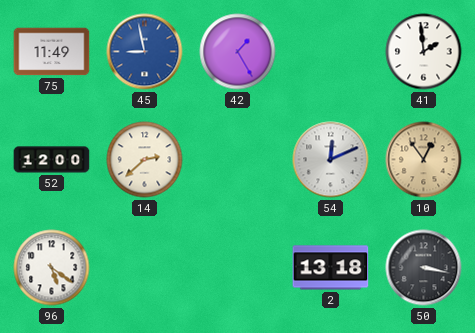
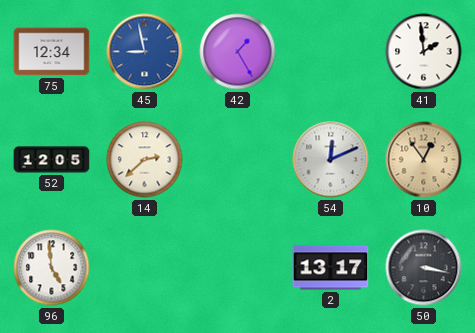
75: 11:49 -> 12:34 (52, 52)
52: 12:00 -> 12:05 (52, 160)
96: 5:21 -> 4:59 (52, 268)
2: 13:18 -> 13:17 (331, 268)
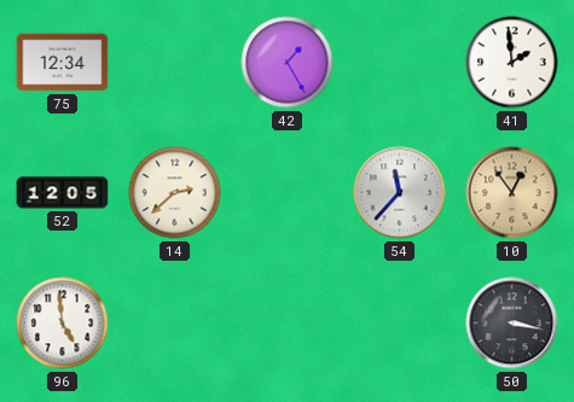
45: 8:58 -> none (145, 52)
54: 12:11 -> 11:37 (400, 193)
2: 13:17 -> none (331, 268)
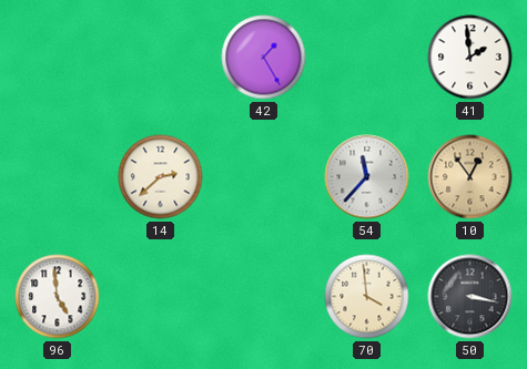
75: 12:34 -> none (63, 63)
52: 12:05 -> none (63, 193)
70: none -> 3:59 (367, 297)
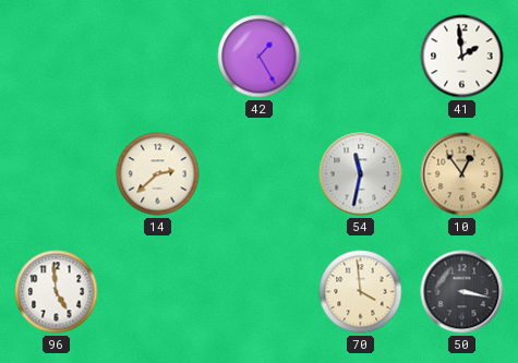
54: 11:37 -> 11:32 (361, 174)
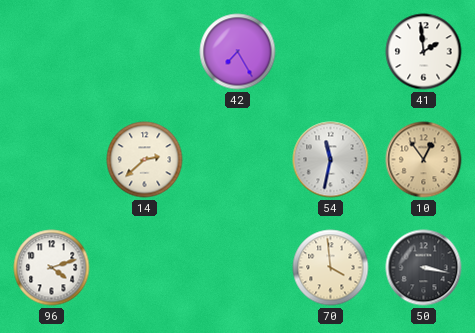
42: 1:25 -> 7:25 (238, 52)
96: 4:59 -> 4:12 (52, 268)
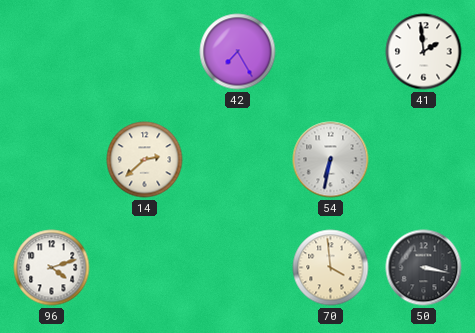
54: 11:32 -> 6:32 (331, 160)
10: 12:54 -> none (424, 160)
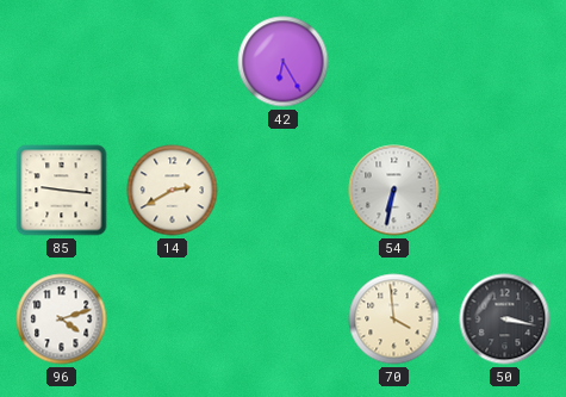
42: 7:25 -> 6:25 (284, 62)
41: 1:59 -> none (424, 52)
85: none -> 9:16 (62, 191)
14: 2:38 -> 2:40 (173, 191)
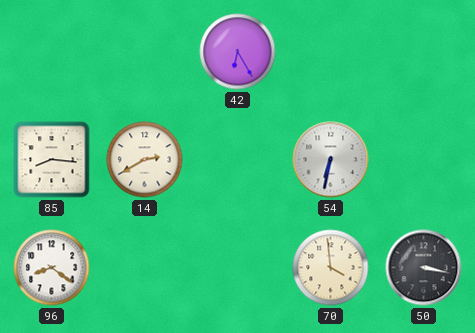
85: 9:16 -> 8:16 (52, 160)
96: 4:12 -> 8:21 (52, 268)
